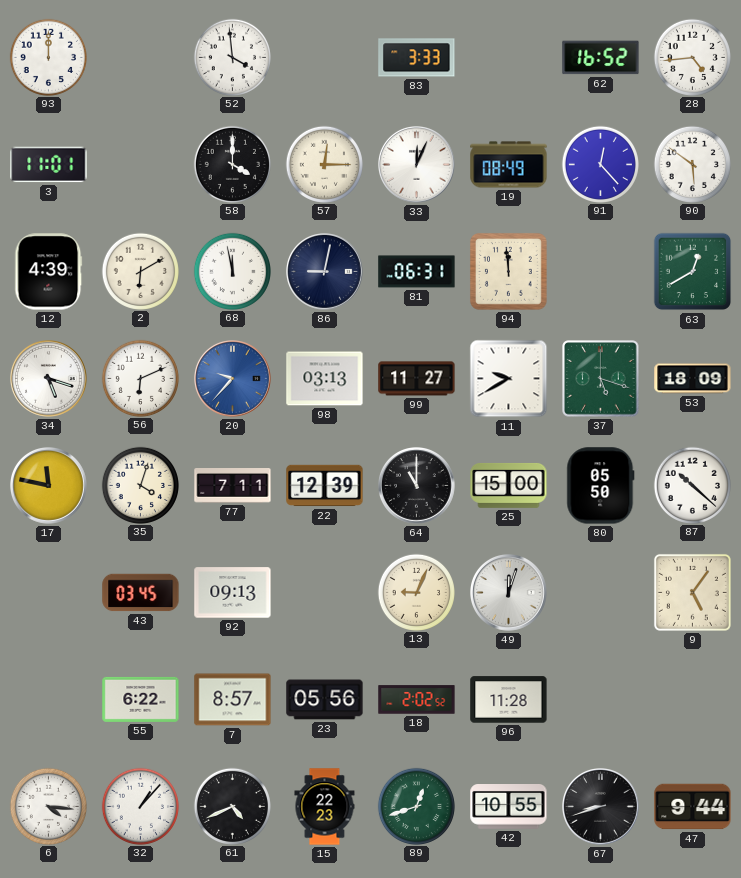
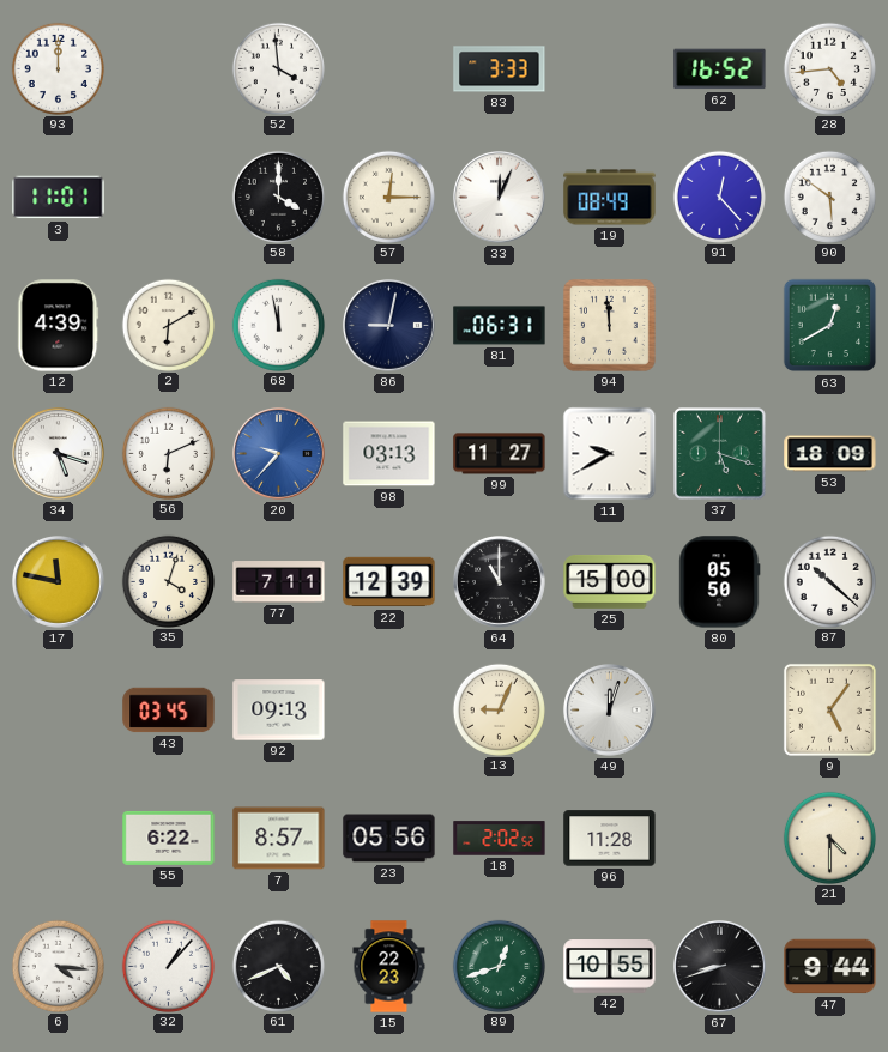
21: none -> 4:30 (829, 838)
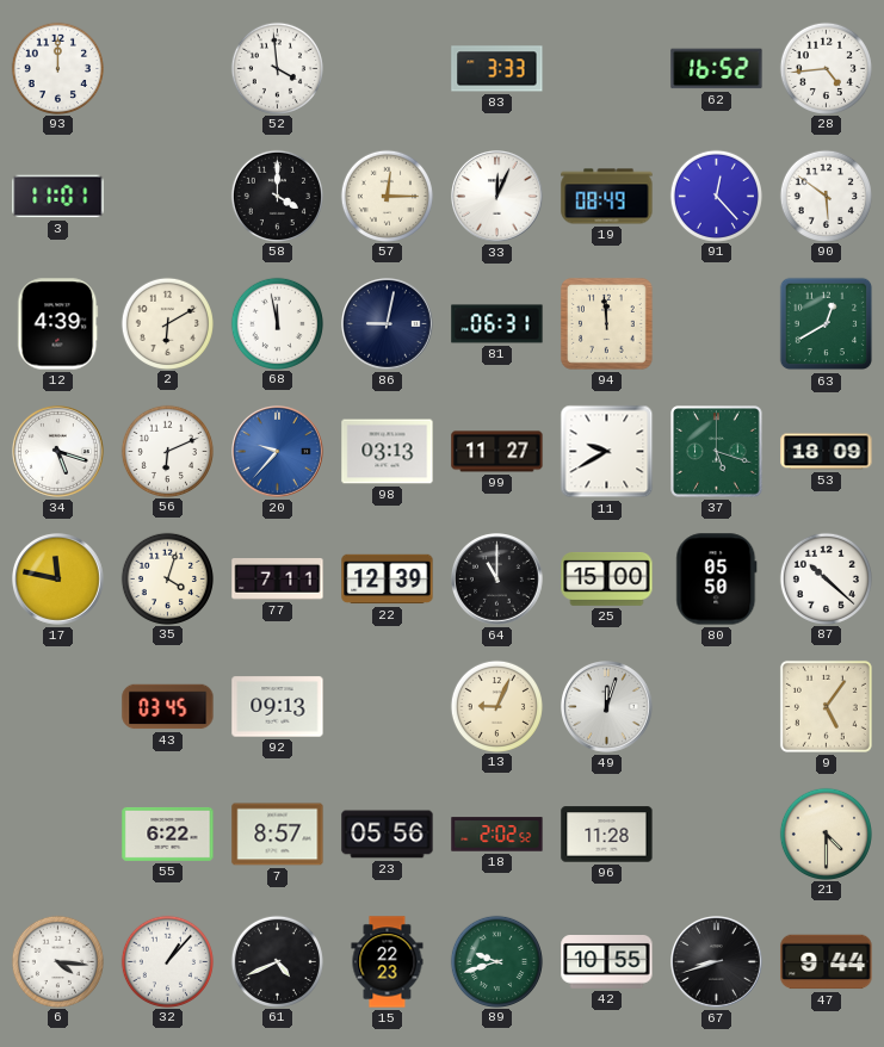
89: 12:42 -> 9:42 (496, 961)
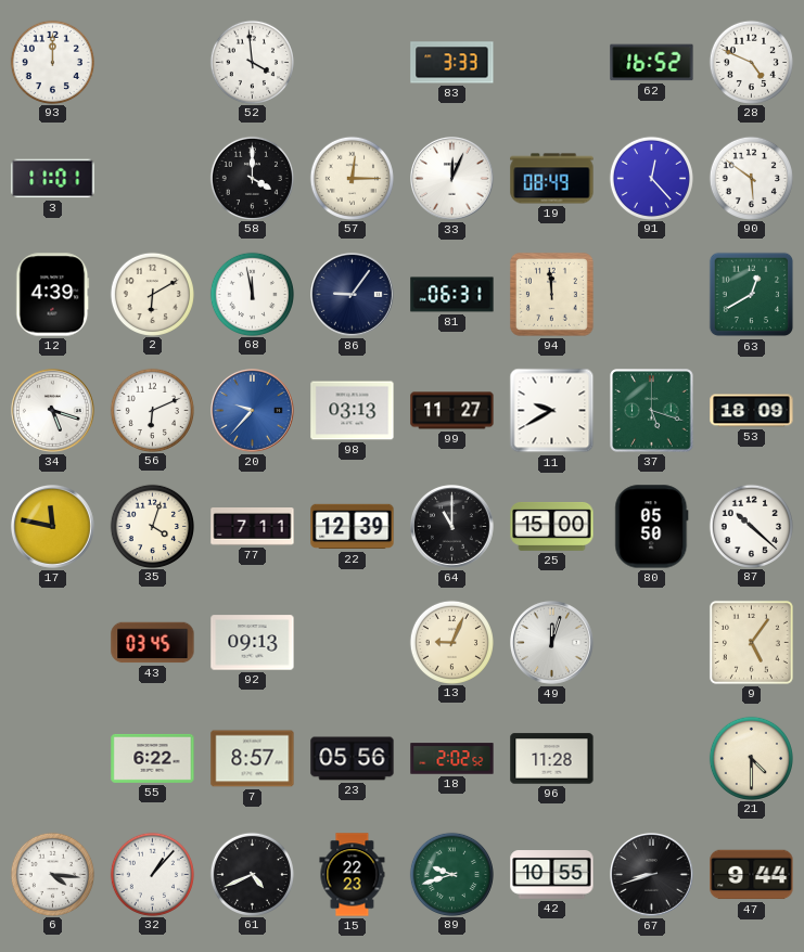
28: 4:44 -> 4:49 (751, 62)
86: 9:02 -> 9:06 (353, 295)
